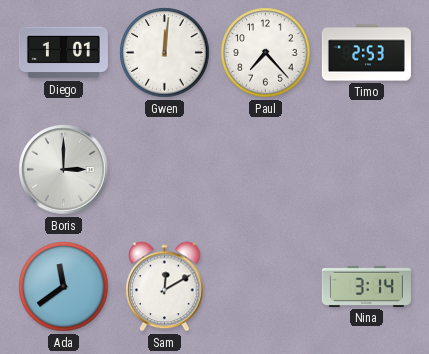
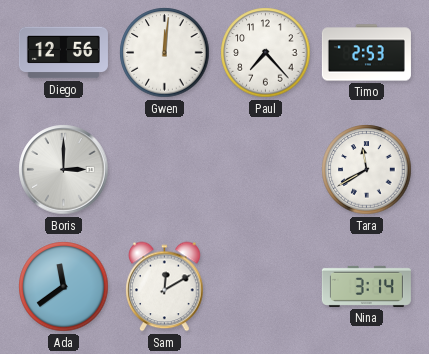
Diego: 1:01 -> 12:56 (63, 53)
Tara: none -> 11:40 (367, 170)
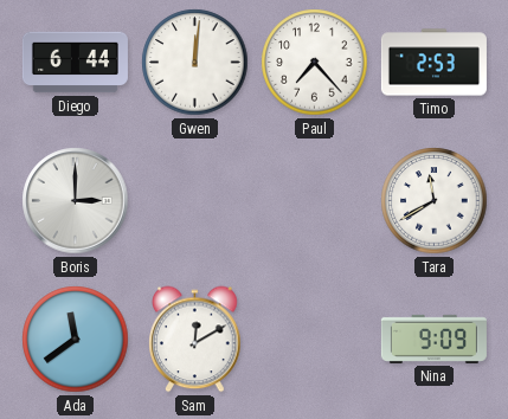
Diego: 12:56 -> 6:44 (75, 63)
Nina: 3:14 -> 9:09 (433, 339)
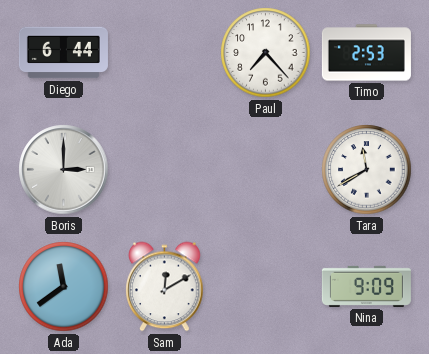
Gwen: 12:01 -> none (195, 63)
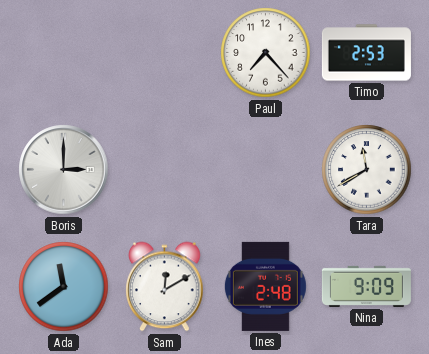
Diego: 6:44 -> none (63, 53)
Ines: none -> 2:48 (265, 286)
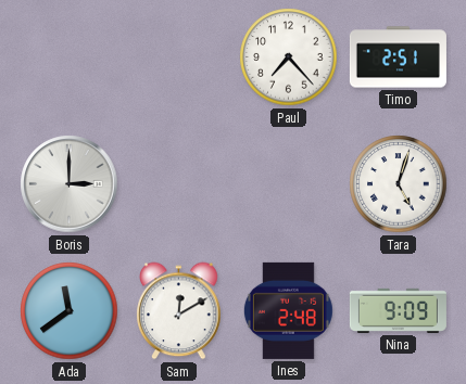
Timo: 2:53 -> 2:51 (398, 57)
Tara: 11:40 -> 5:03 (399, 184)
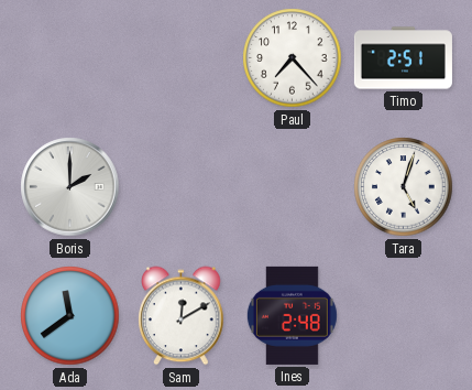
Boris: 3:00 -> 2:00 (70, 187)
Nina: 9:09 -> none (398, 310)
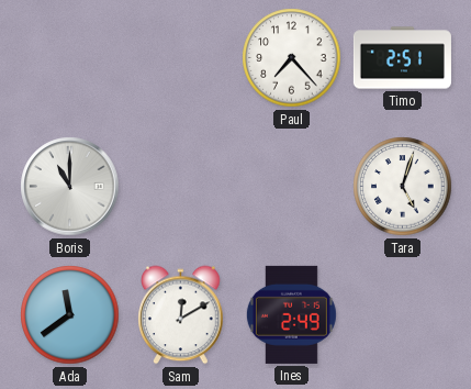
Boris: 2:00 -> 11:00 (70, 187)
Ines: 2:48 -> 2:49 (291, 314)
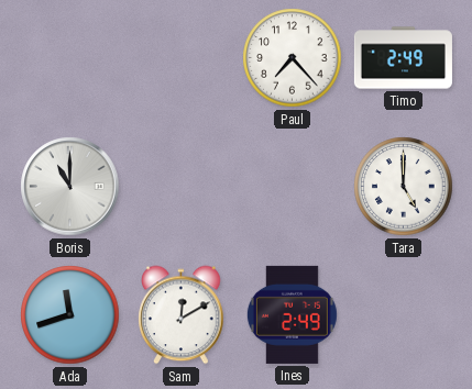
Timo: 2:51 -> 2:49 (403, 58)
Tara: 5:03 -> 5:00 (404, 187)
Ada: 11:39 -> 11:42 (70, 315)
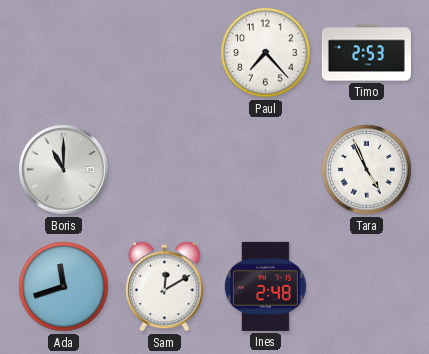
Timo: 2:49 -> 2:53 (366, 53)
Tara: 5:00 -> 4:56 (367, 170)
Ines: 2:49 -> 2:48 (265, 286)
